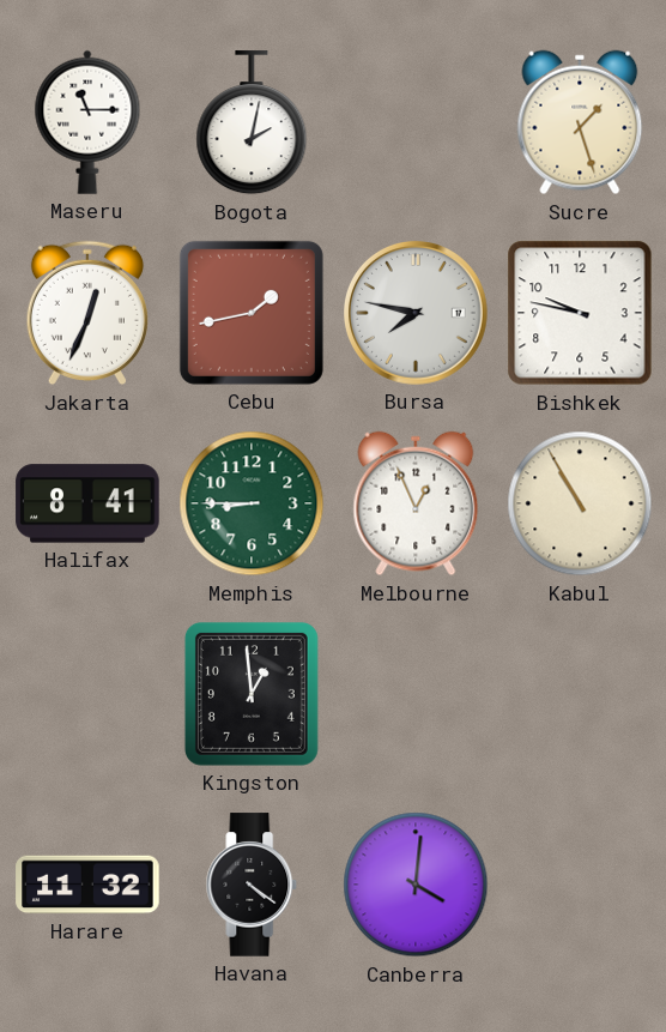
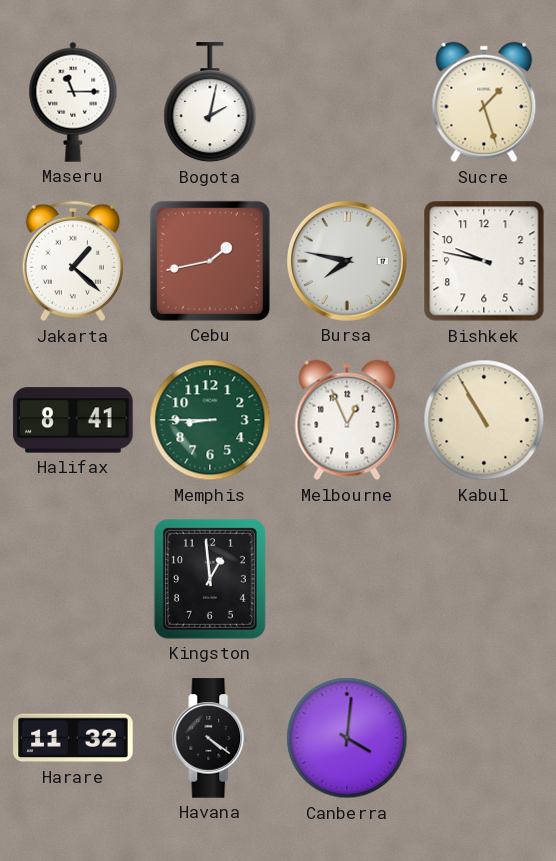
Jakarta: 12:34 -> 1:22 (73, 261)
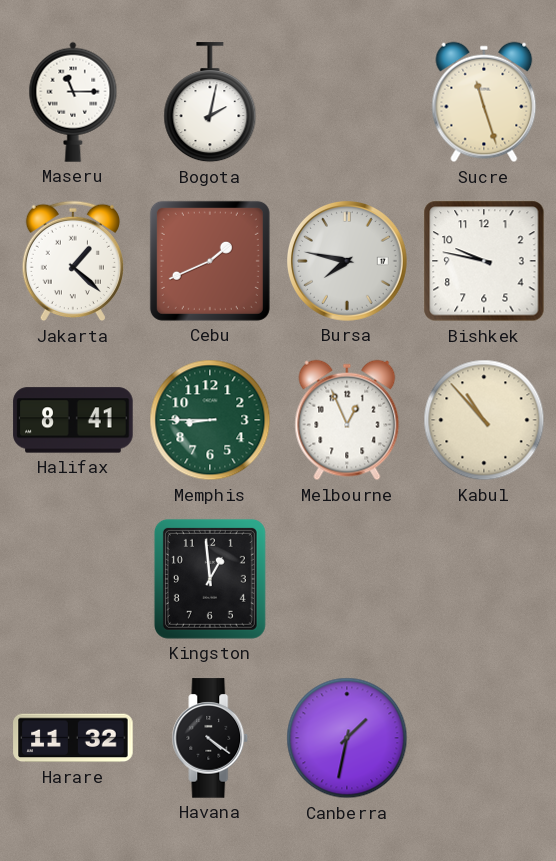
Sucre: 1:27 -> 11:27 (484, 102)
Cebu: 1:43 -> 1:41 (210, 261)
Kabul: 10:55 -> 10:53 (484, 420)
Canberra: 4:01 -> 1:32 (347, 738)
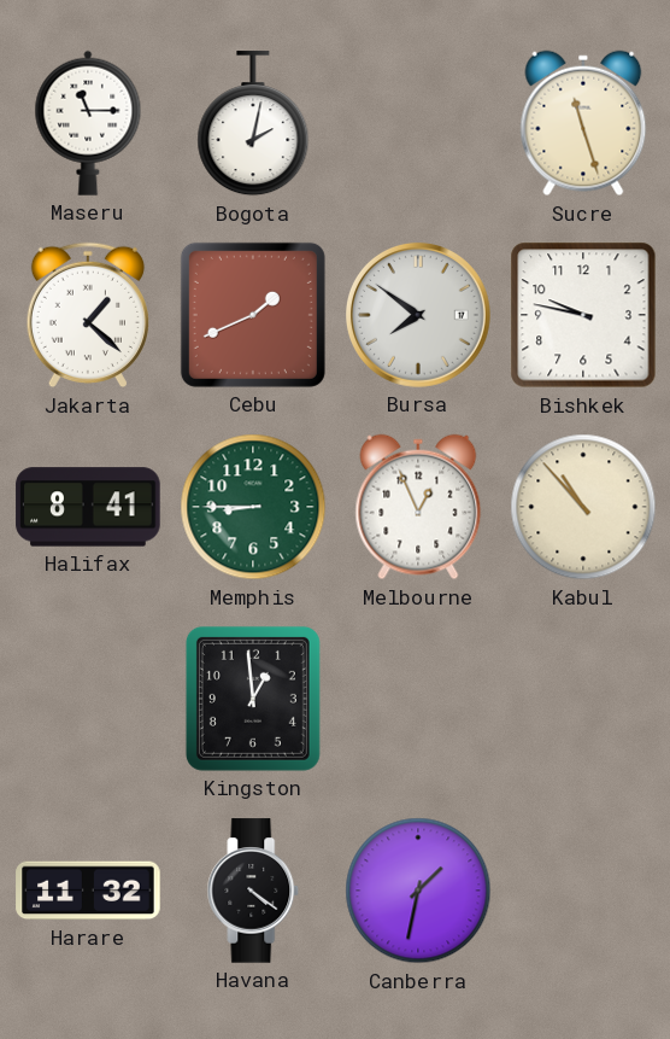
Bursa: 7:47 -> 7:51 (419, 315)
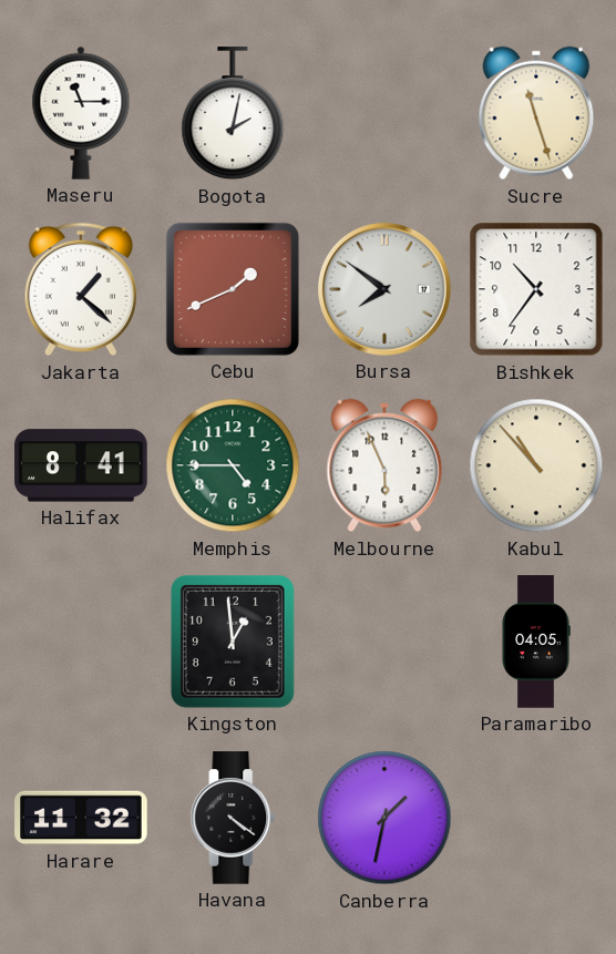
Bishkek: 9:47 -> 10:36 (536, 289)
Memphis: 8:45 -> 4:45 (233, 465)
Melbourne: 12:56 -> 5:56 (384, 465)
Paramaribo: none -> 04:05 (536, 642)
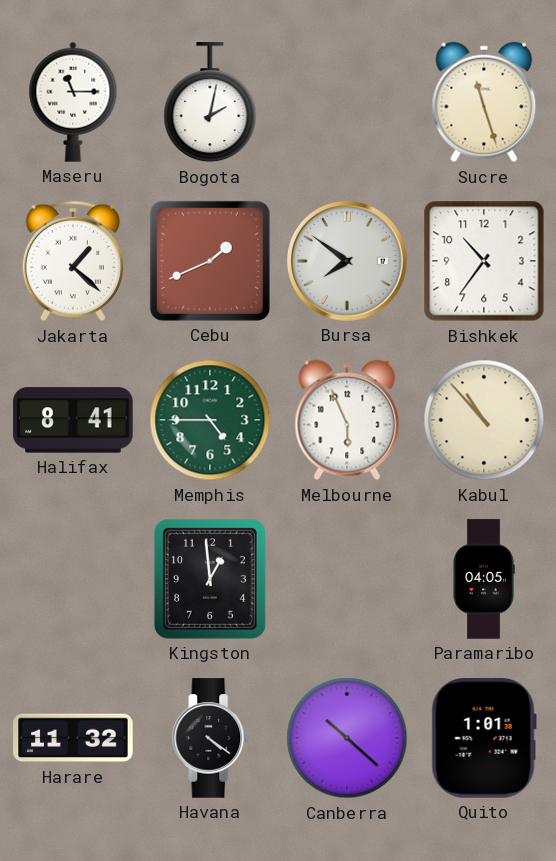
Canberra: 1:32 -> 10:22 (347, 738)
Quito: none -> 1:01 (484, 738)
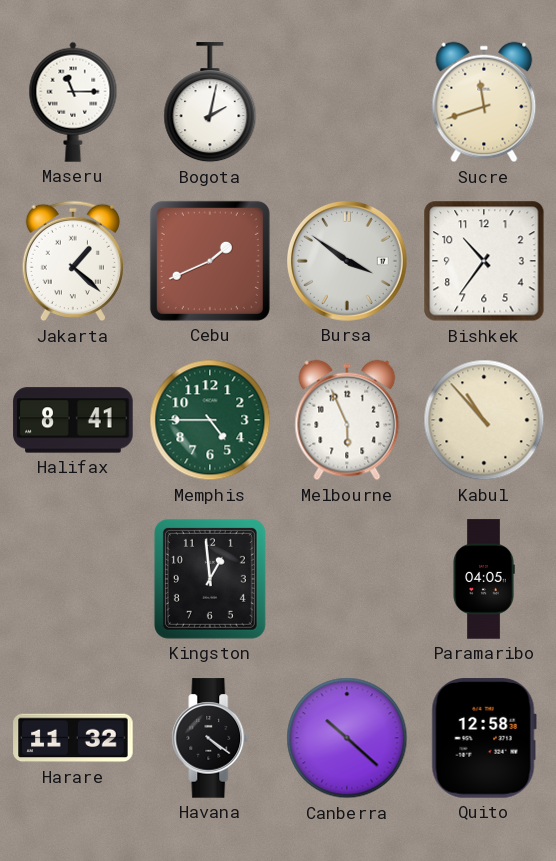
Sucre: 11:27 -> 11:42 (484, 102)
Bursa: 7:51 -> 3:51 (348, 261)
Quito: 1:01 -> 12:58 (484, 738)
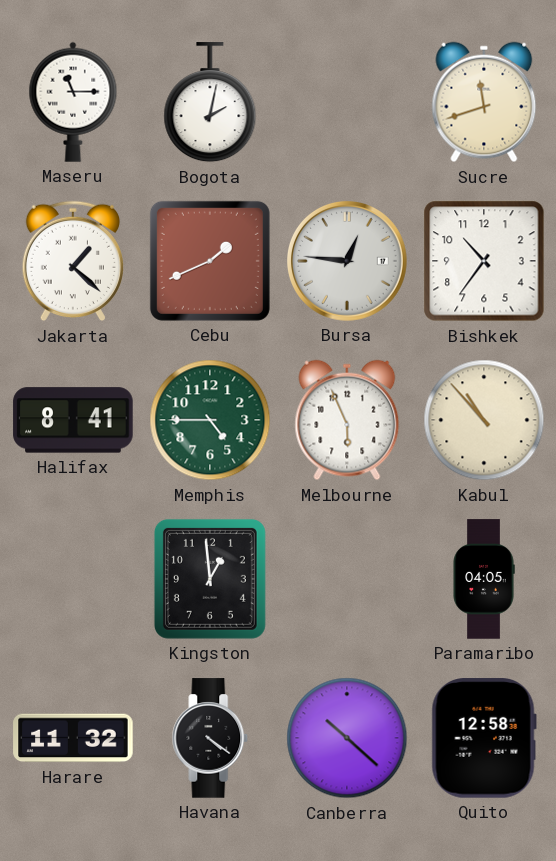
Bursa: 3:51 -> 12:46 (348, 261)
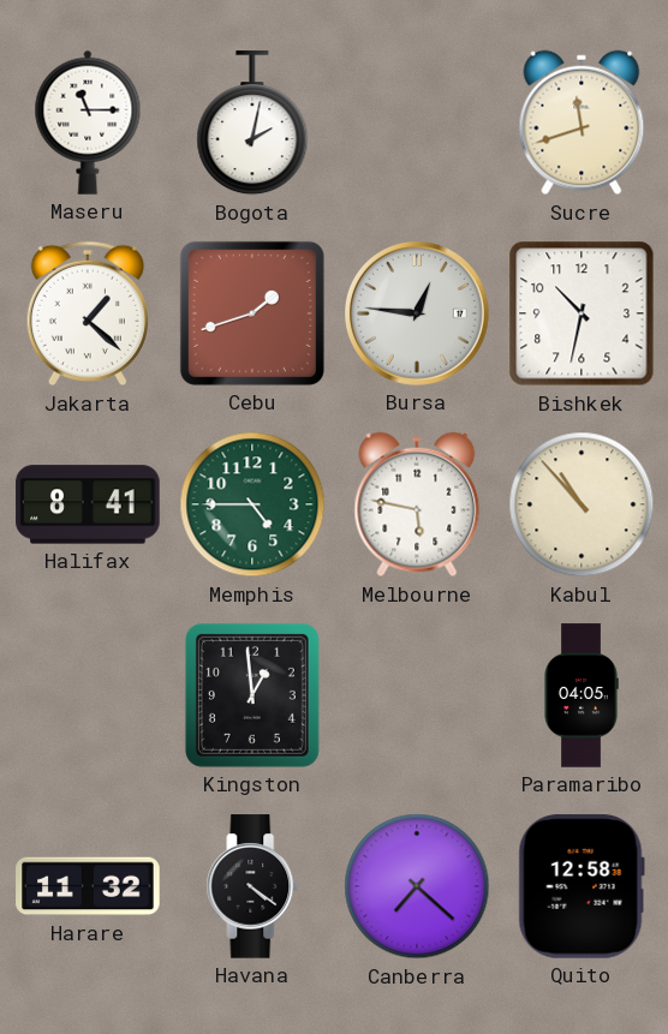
Cebu: 1:41 -> 1:42 (252, 313)
Bishkek: 10:36 -> 10:32 (581, 313)
Melbourne: 5:56 -> 5:47 (417, 504)
Canberra: 10:22 -> 7:22 (417, 886)
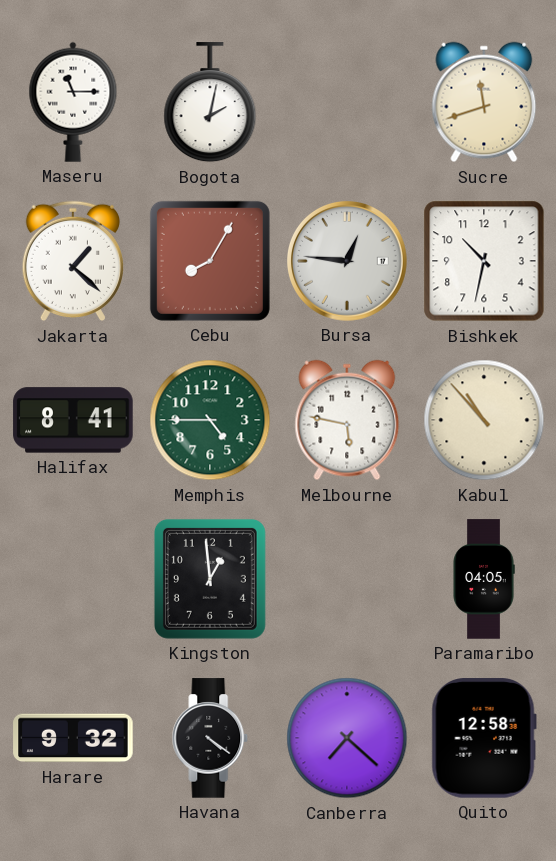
Cebu: 1:42 -> 8:05 (210, 261)
Harare: 11:32 -> 9:32 (73, 738)
